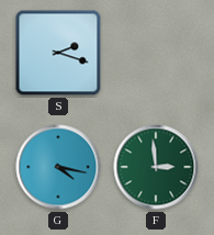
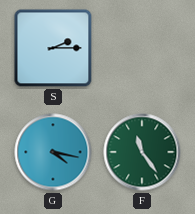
S: 2:18 -> 2:15 (53, 48)
F: 2:59 -> 11:24 (142, 152)
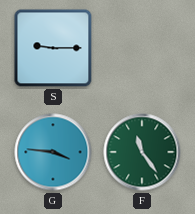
S: 2:15 -> 9:15 (53, 48)
G: 4:17 -> 3:46 (53, 152)
